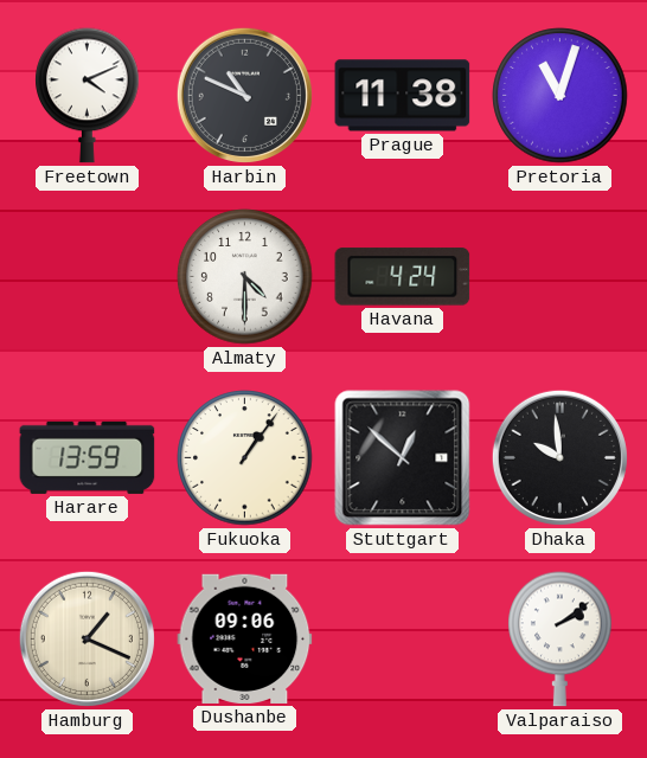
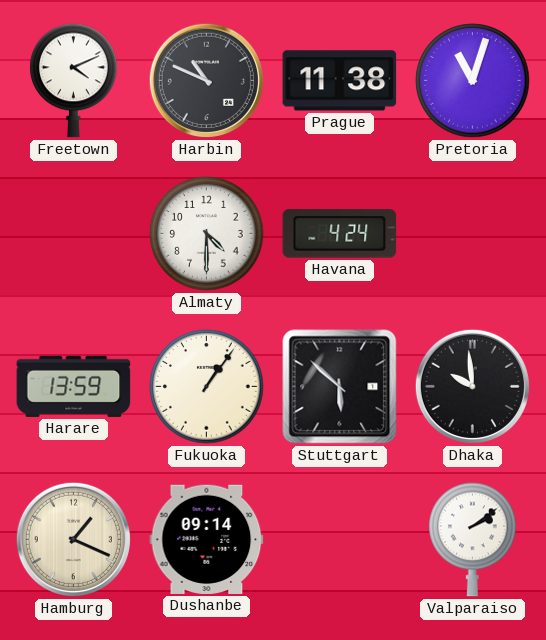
Stuttgart: 12:52 -> 5:52 (340, 387)
Dushanbe: 09:06 -> 09:14 (207, 539)
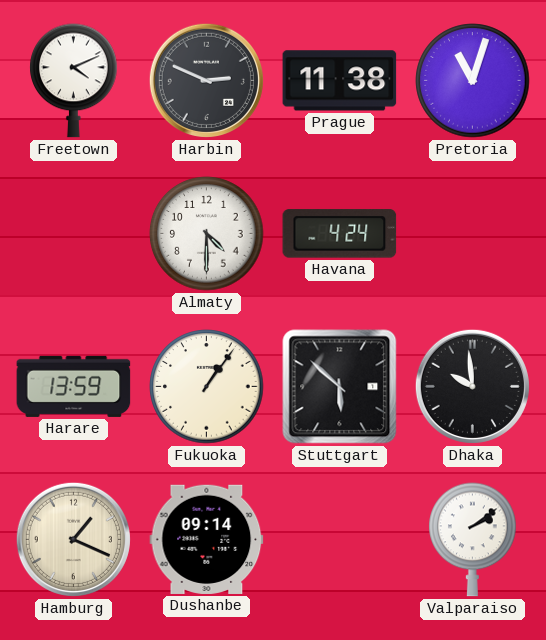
Harbin: 10:49 -> 2:49 (206, 80)
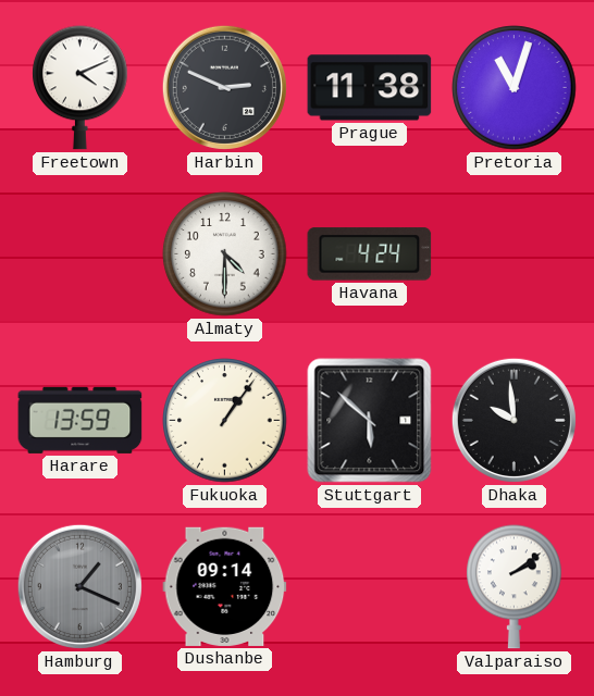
Hamburg dial: cream -> grey (79, 586)
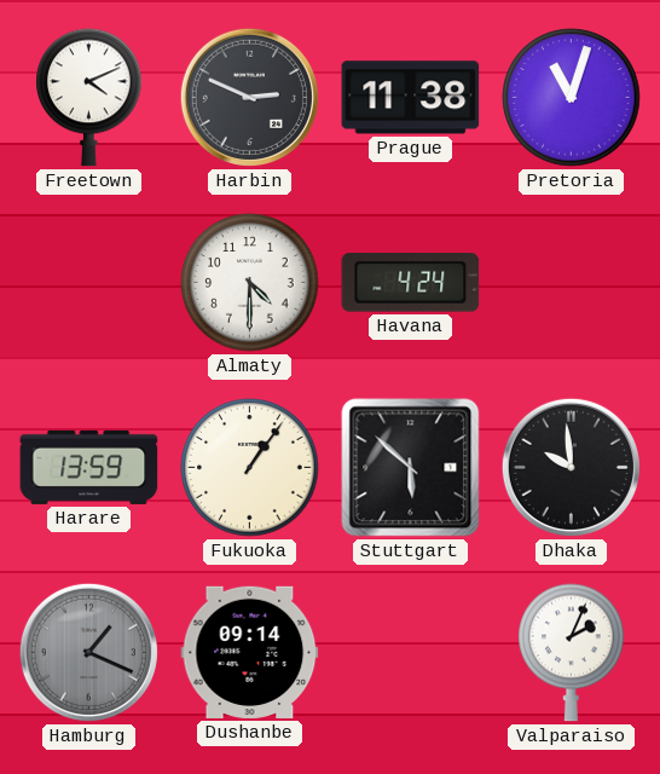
Valparaiso: 2:09 -> 2:04 (572, 653)
